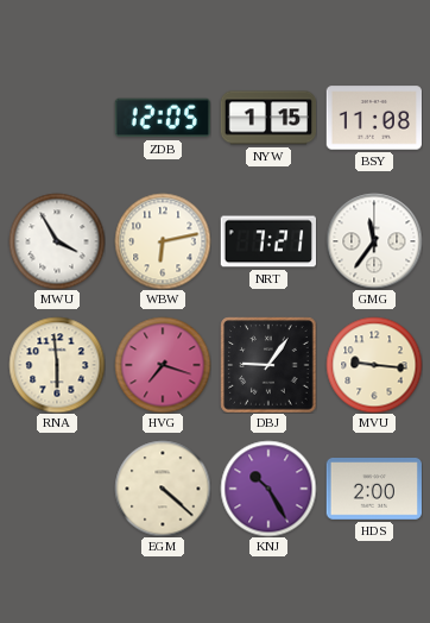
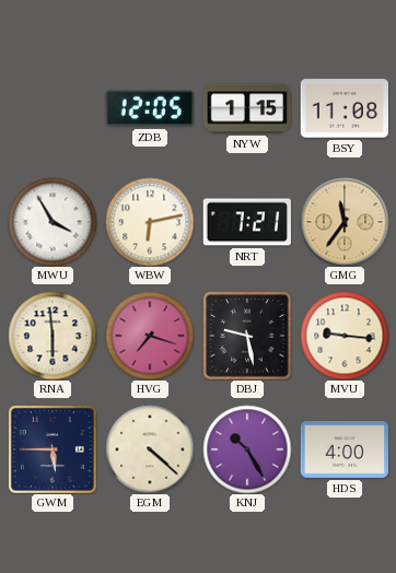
GMG dial: white -> champagne (345, 222)
DBJ: 9:06 -> 9:28 (247, 336)
GWM: none -> 5:45 (53, 449)
HDS: 2:00 -> 4:00 (345, 451)
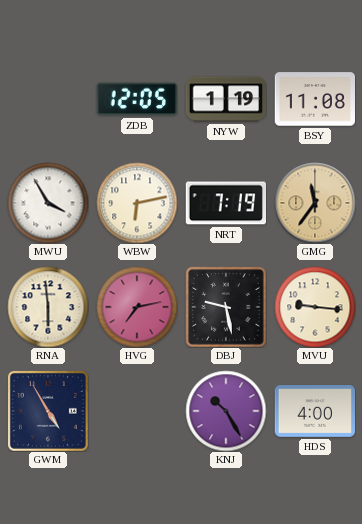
NYW: 1:15 -> 1:19 (226, 99)
NRT: 7:21 -> 7:19 (225, 203)
HVG: 7:18 -> 7:13 (137, 307)
GWM: 5:45 -> 4:55 (48, 411)
EGM: 4:22 -> none (150, 449)
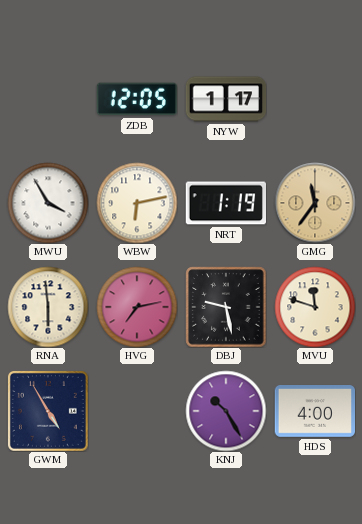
NYW: 1:19 -> 1:17 (226, 99)
BSY: 11:08 -> none (314, 99)
NRT: 7:19 -> 1:19 (225, 203)
MVU: 9:16 -> 11:48 (315, 307)
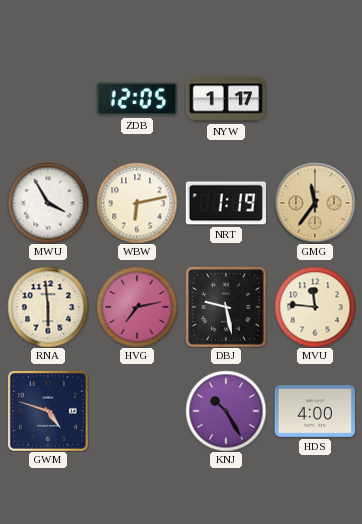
MVU: 11:48 -> 11:46 (315, 307)
GWM: 4:55 -> 4:48 (48, 411)
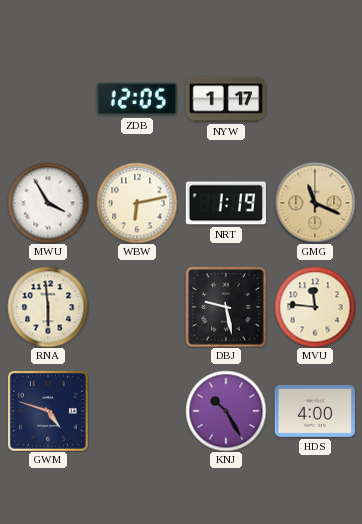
GMG: 11:36 -> 11:19 (315, 203)
HVG: 7:13 -> none (137, 307)
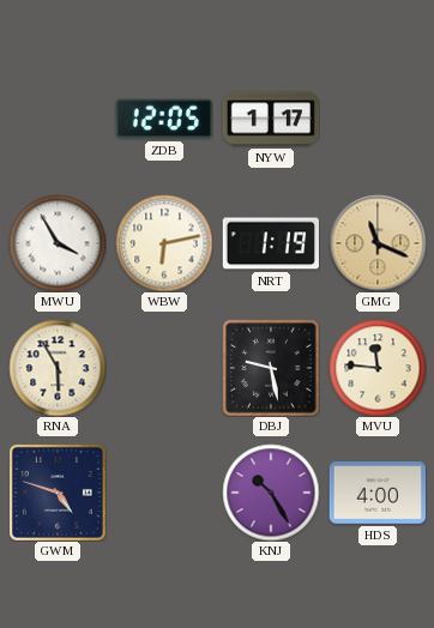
RNA: 5:59 -> 5:55 (58, 368)
